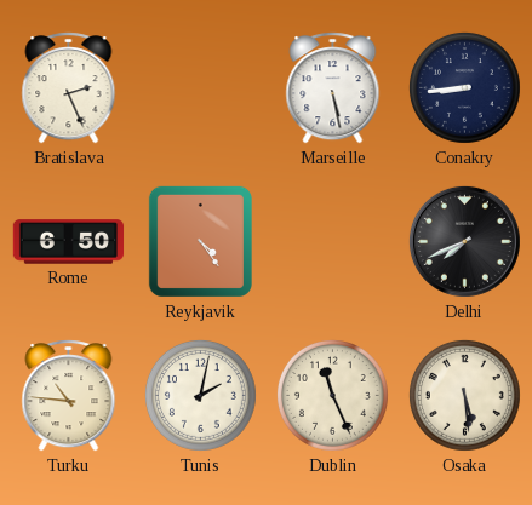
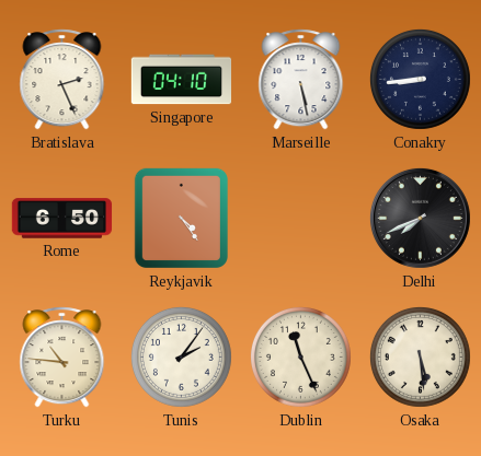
Singapore: none -> 04:10 (182, 80)
Tunis: 2:02 -> 2:06 (181, 356)
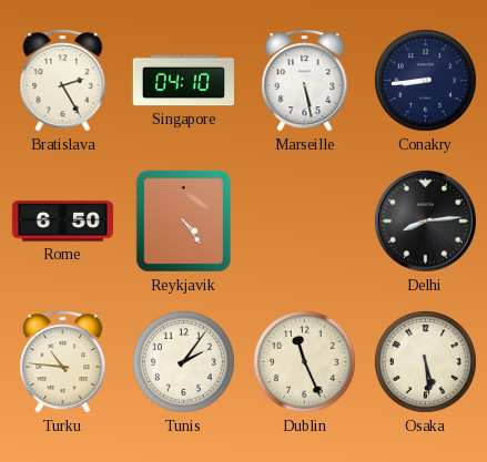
Bratislava: 2:26 -> 2:25 (63, 81)
Delhi: 7:41 -> 8:14 (425, 220)
